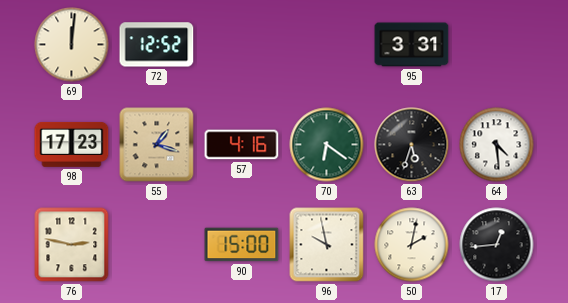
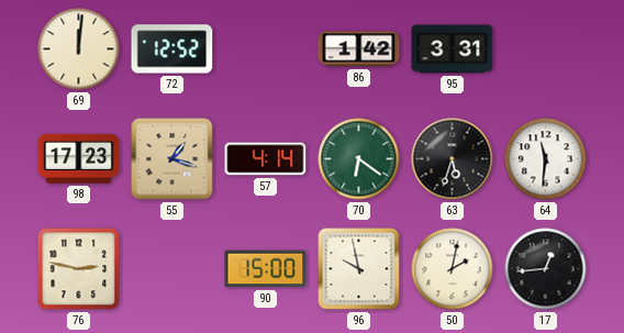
86: none -> 1:42 (359, 49)
57: 4:16 -> 4:14 (266, 159)
64: 4:29 -> 11:31 (546, 159)
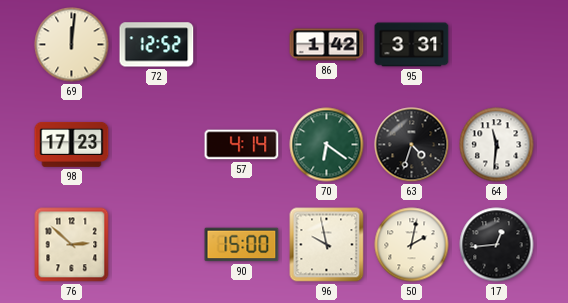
55: 1:18 -> none (172, 159)
63: 5:33 -> 4:33 (412, 145)
76: 2:47 -> 2:52 (72, 245)
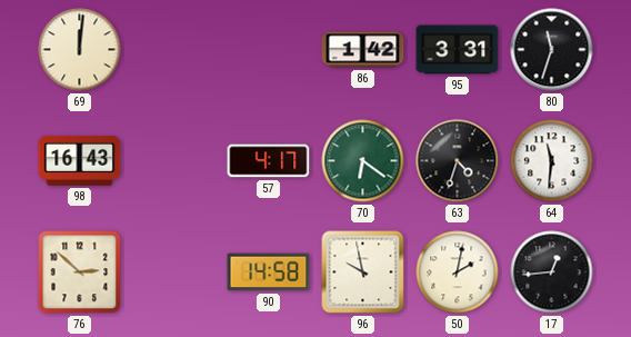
72: 12:52 -> none (157, 45)
80: none -> 11:33 (552, 50)
98: 17:23 -> 16:43 (80, 160)
57: 4:14 -> 4:17 (269, 161)
90: 15:00 -> 14:58 (269, 272)
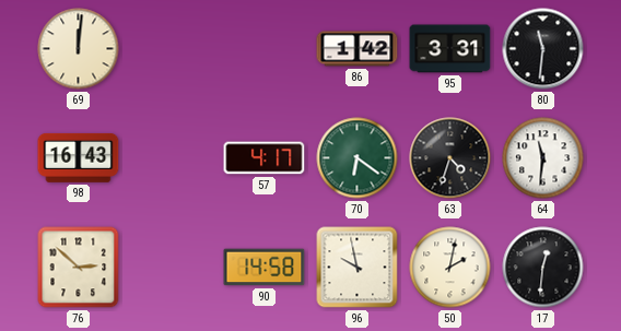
80: 11:33 -> 11:31 (543, 49)
17: 12:44 -> 12:31 (543, 268)
